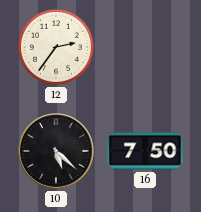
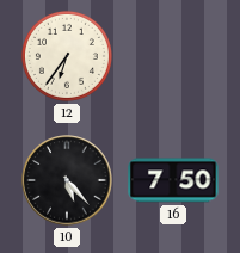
12: 2:36 -> 6:36 (67, 56)
10: 5:22 -> 5:23 (67, 180)
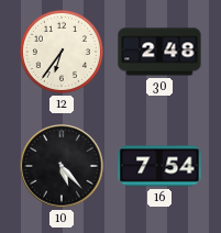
30: none -> 2:48 (159, 52)
16: 7:50 -> 7:54 (159, 166)
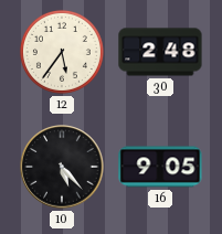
12: 6:36 -> 5:36 (62, 52)
16: 7:54 -> 9:05 (160, 167)
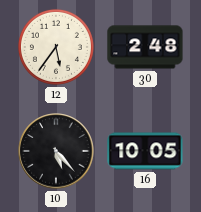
16: 9:05 -> 10:05 (145, 151)
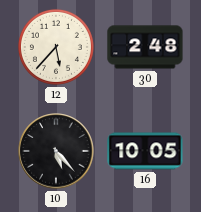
12: 5:36 -> 5:37 (56, 47)
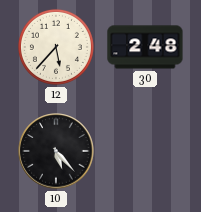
16: 10:05 -> none (145, 151)
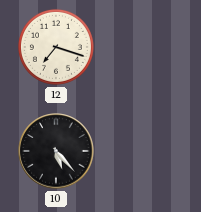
12: 5:37 -> 7:18 (56, 47)
30: 2:48 -> none (145, 47)
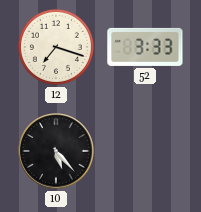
52: none -> 3:33 (145, 47)
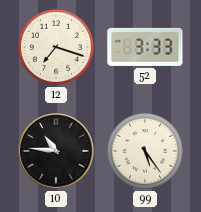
10: 5:23 -> 10:46 (56, 151)
99: none -> 5:24 (145, 151)
